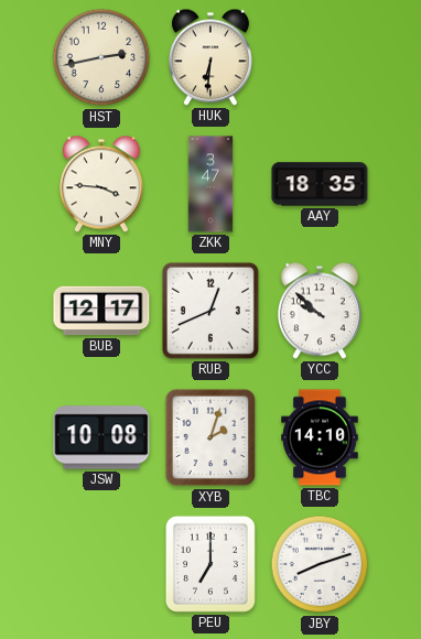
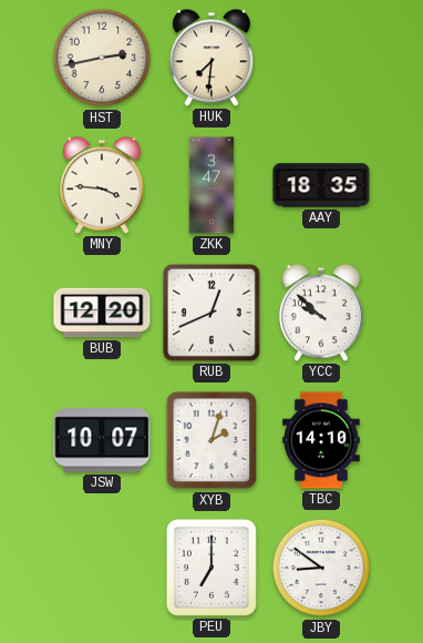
HUK: 6:31 -> 7:31 (211, 58)
BUB: 12:17 -> 12:20 (102, 313)
JSW: 10:08 -> 10:07 (102, 440)
JBY: 8:12 -> 8:51 (321, 568)
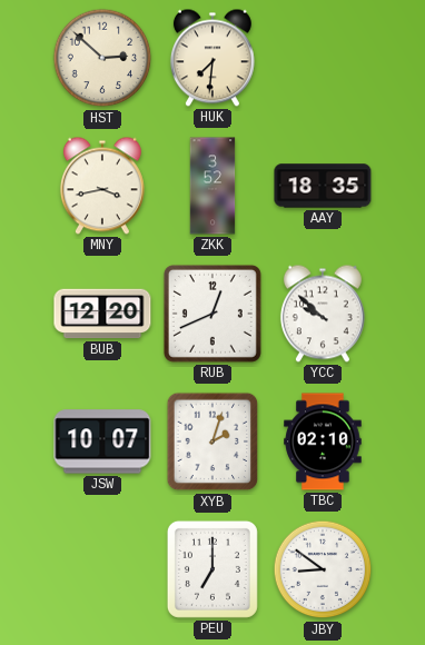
HST: 2:43 -> 2:52 (102, 58)
MNY: 3:46 -> 3:43 (102, 186)
ZKK: 3:47 -> 3:52 (212, 186)
TBC: 14:10 -> 02:10 (323, 441)
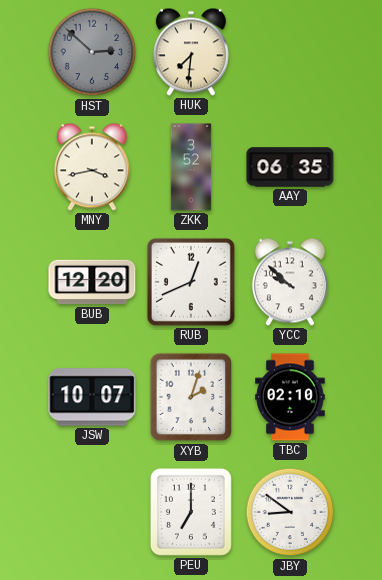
HST dial: cream -> grey (92, 52)
AAY: 18:35 -> 06:35 (290, 167)
